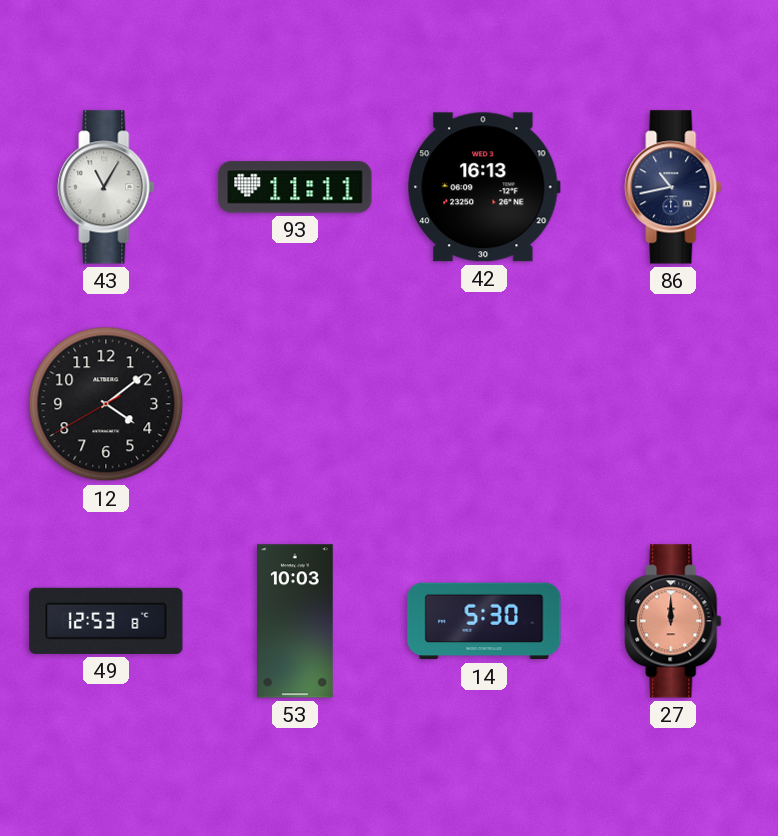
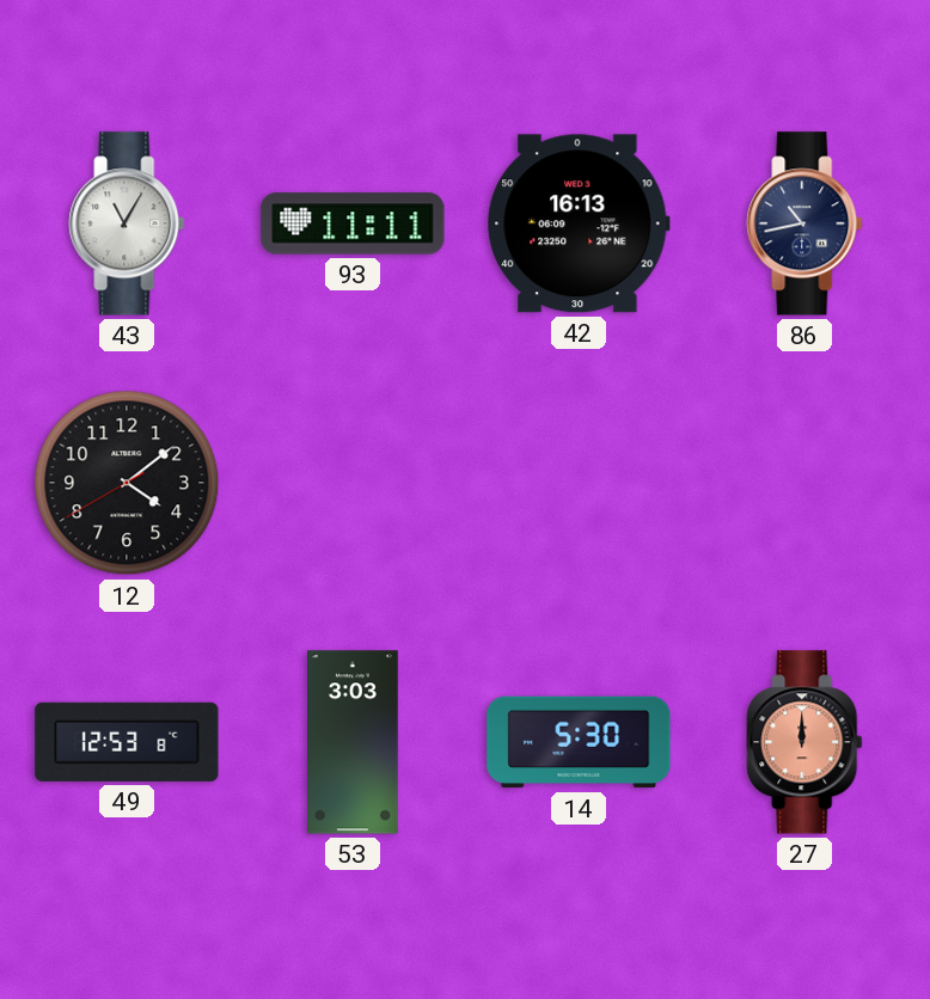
53: 10:03 -> 3:03 (354, 742)
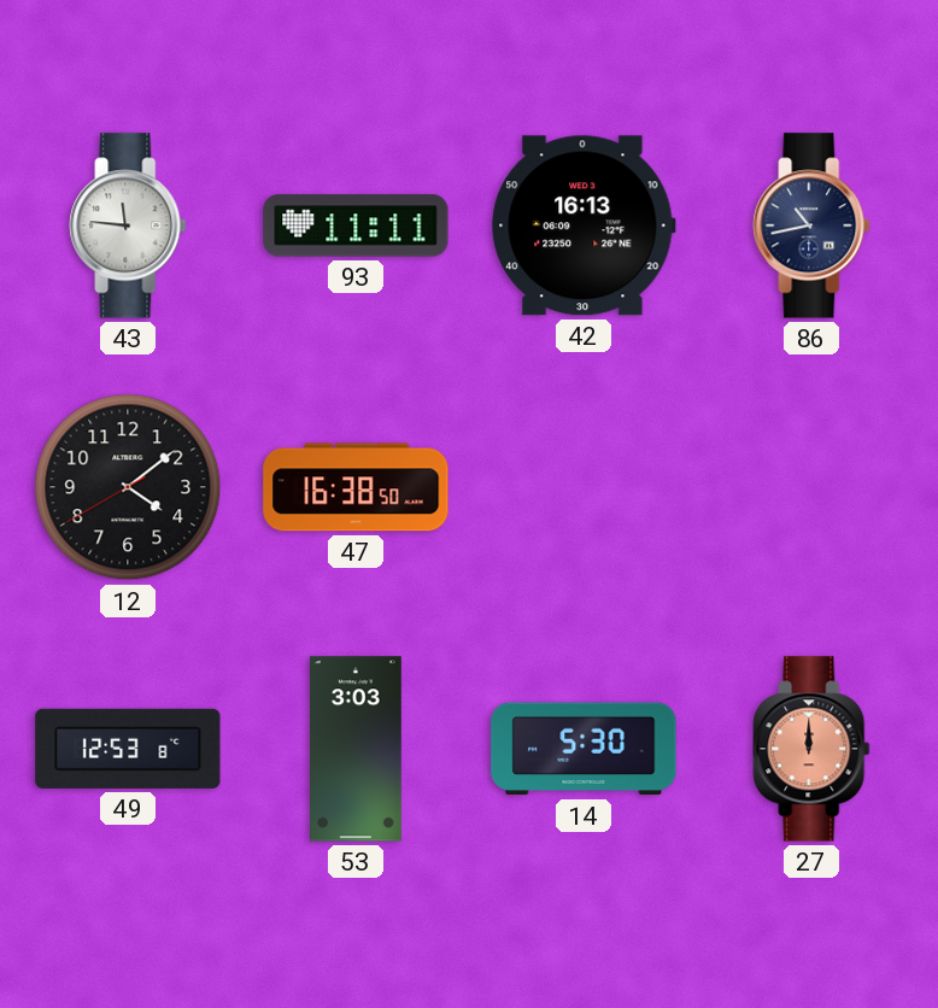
43: 11:05 -> 11:46 (128, 225)
47: none -> 16:38 (356, 487)
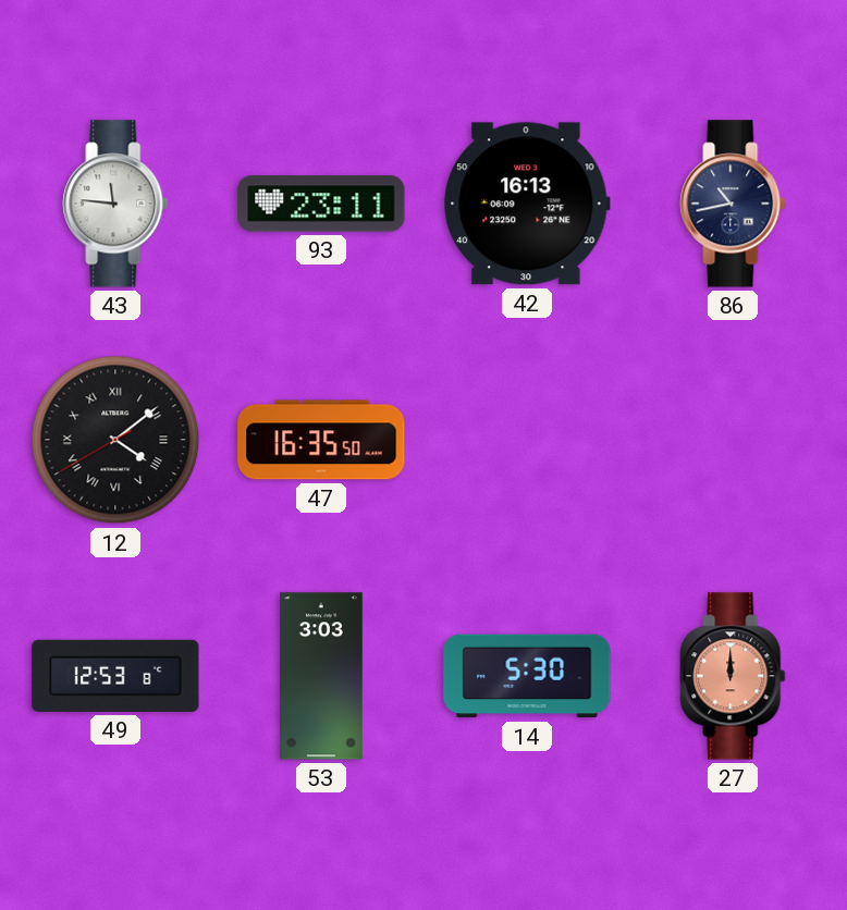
93: 11:11 -> 23:11 (321, 204)
12 numerals: Arabic -> Roman (115, 440)
47: 16:38 -> 16:35 (321, 440)
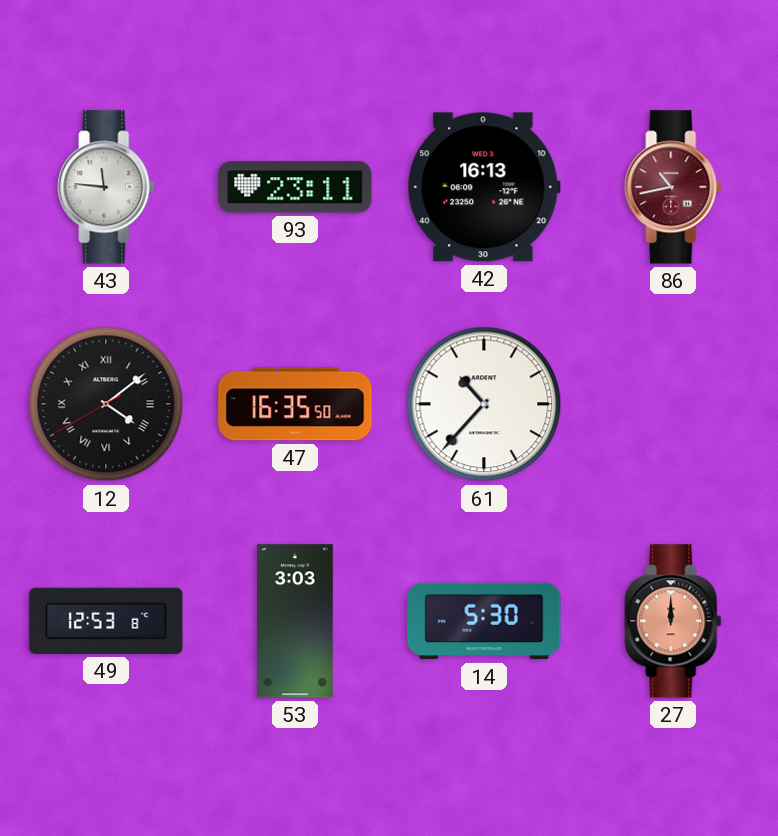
86 dial: navy -> burgundy (673, 187)
61: none -> 10:37 (484, 404)
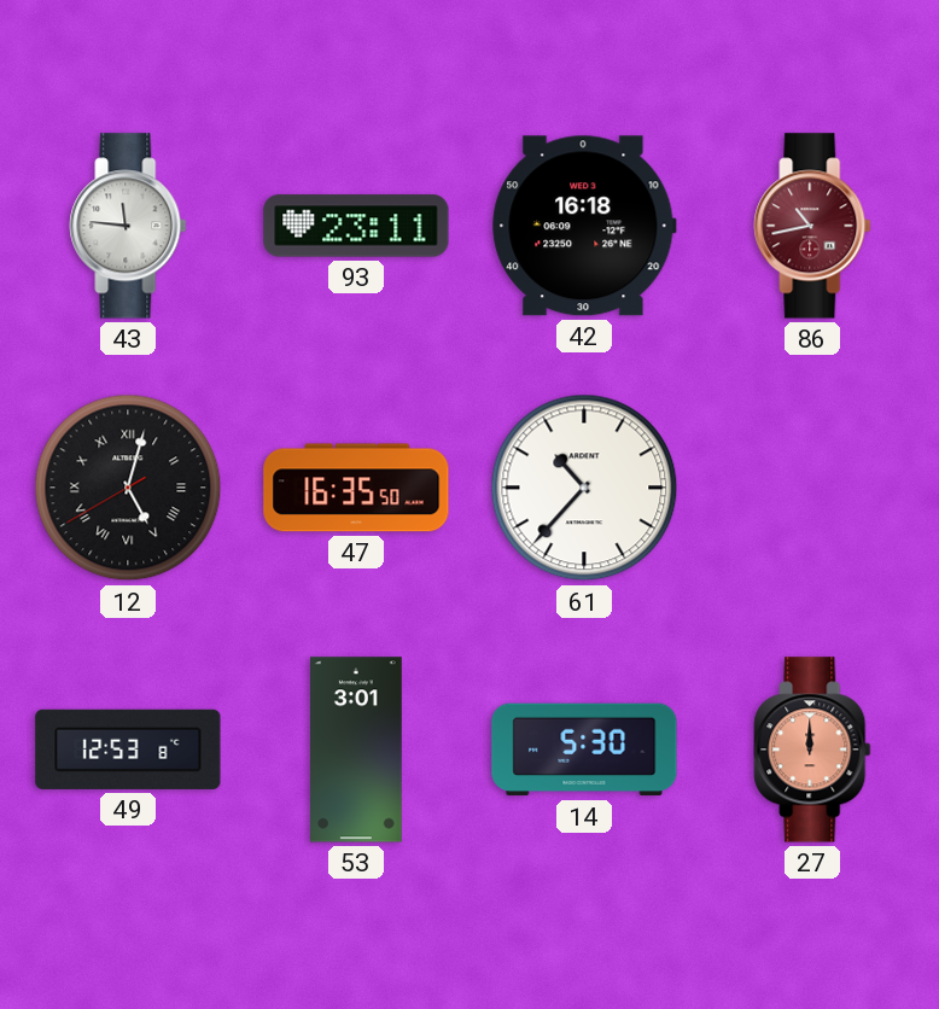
42: 16:13 -> 16:18 (584, 226)
12: 4:08 -> 5:02 (128, 488)
53: 3:03 -> 3:01 (357, 750)
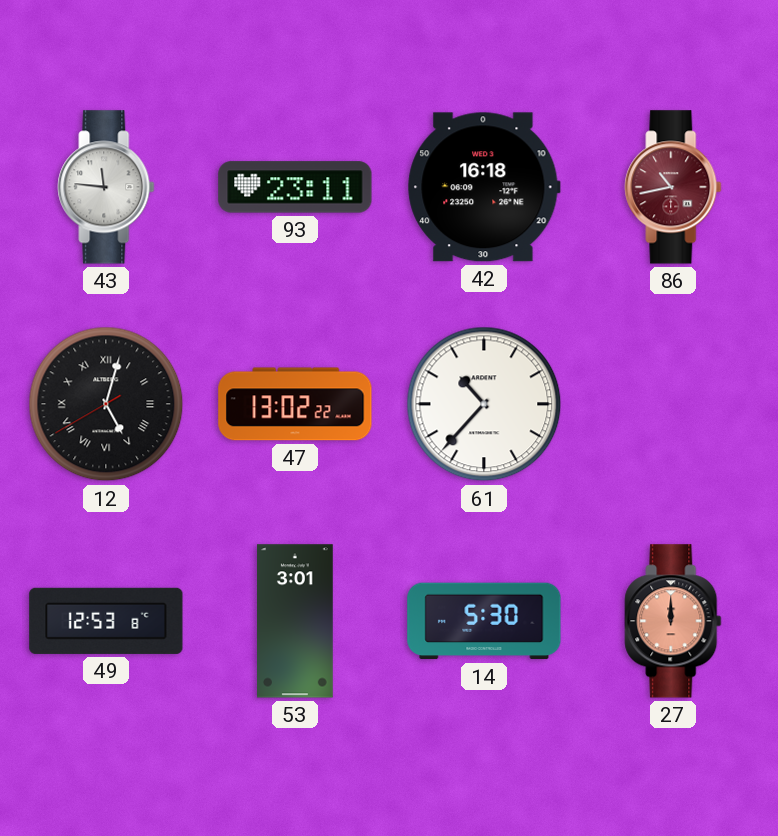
47: 16:35 -> 13:02 (295, 404)
